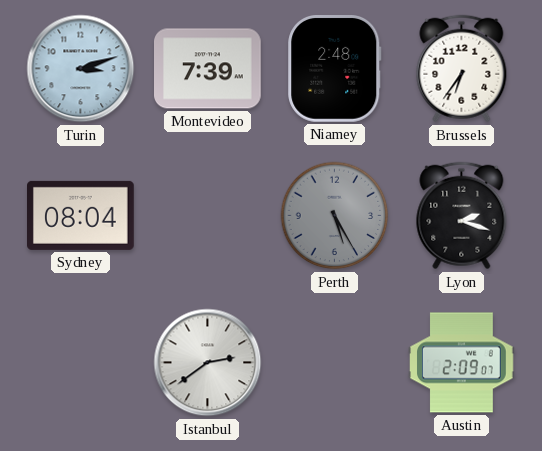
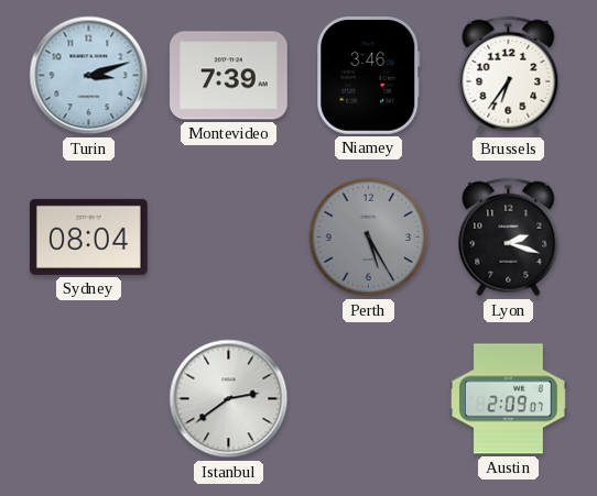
Niamey: 2:48 -> 3:46 (369, 76)
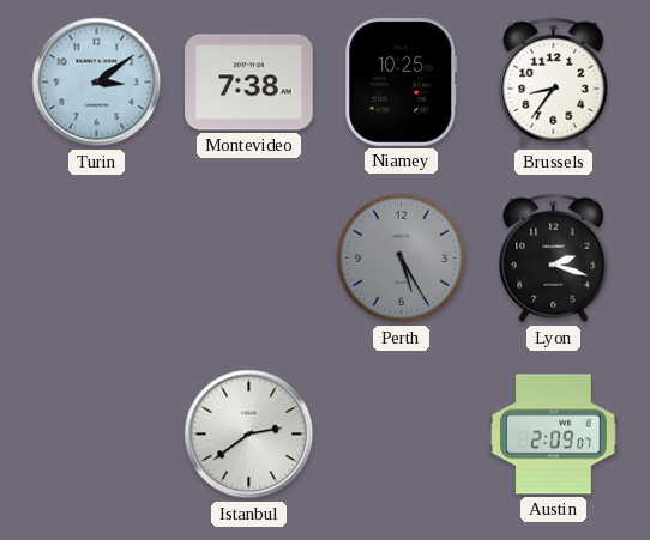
Turin: 3:12 -> 3:09 (97, 83)
Montevideo: 7:39 -> 7:38 (249, 83)
Niamey: 3:46 -> 10:25 (402, 83)
Brussels: 6:36 -> 8:36 (554, 83)
Sydney: 08:04 -> none (89, 236)
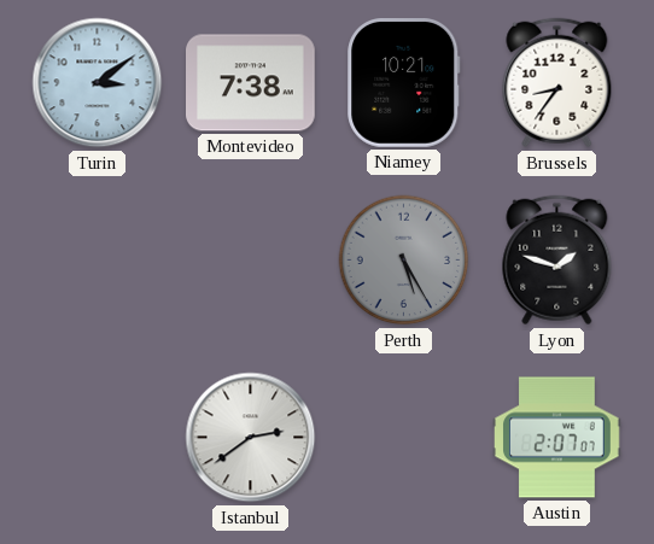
Niamey: 10:25 -> 10:21 (404, 83)
Lyon: 2:18 -> 1:48 (557, 261)
Austin: 2:09 -> 2:07 (557, 438)
